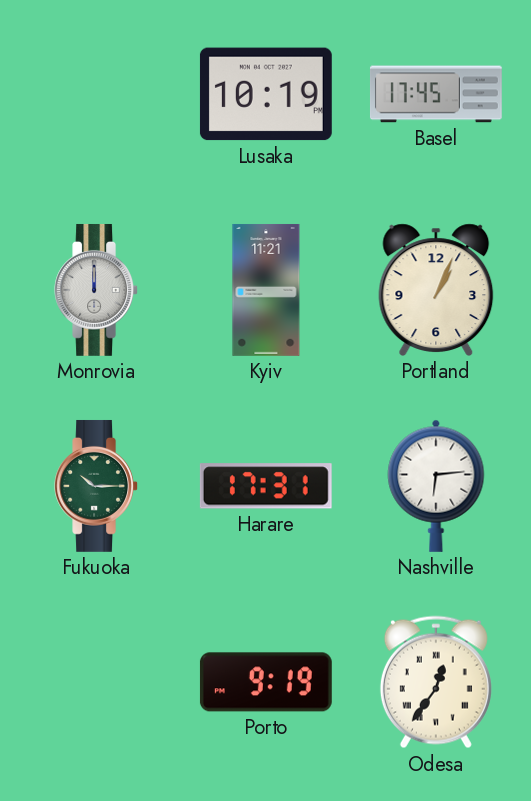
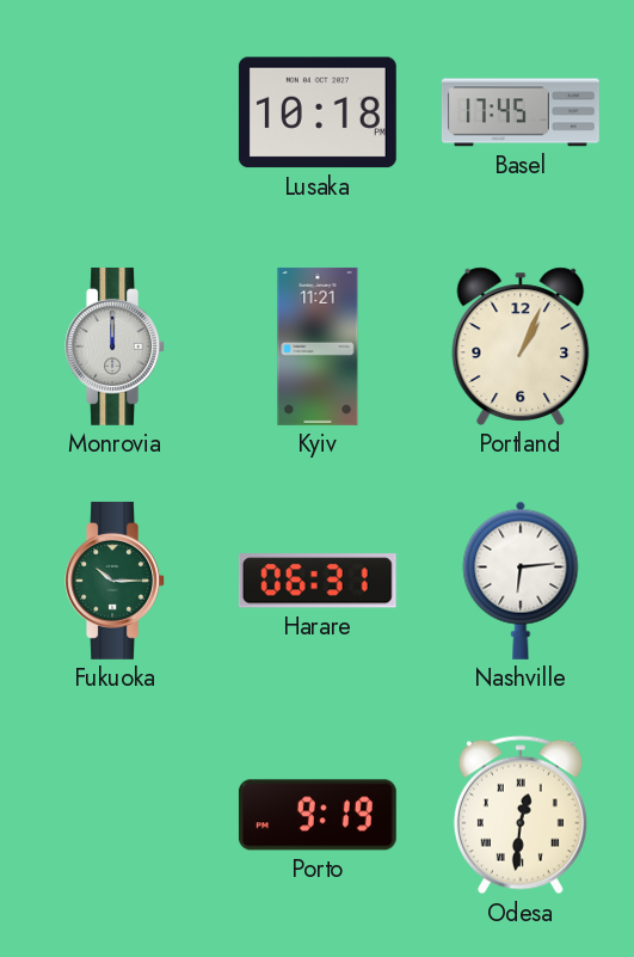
Lusaka: 10:19 -> 10:18 (318, 112)
Harare: 17:31 -> 06:31 (318, 581)
Odesa: 12:36 -> 12:31 (521, 815)
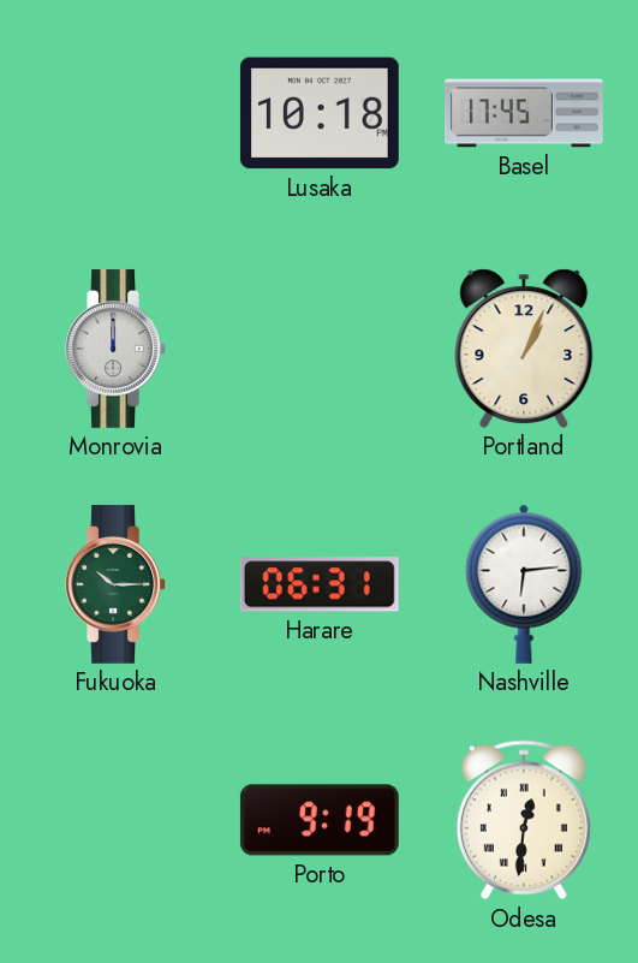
Kyiv: 11:21 -> none (318, 346)
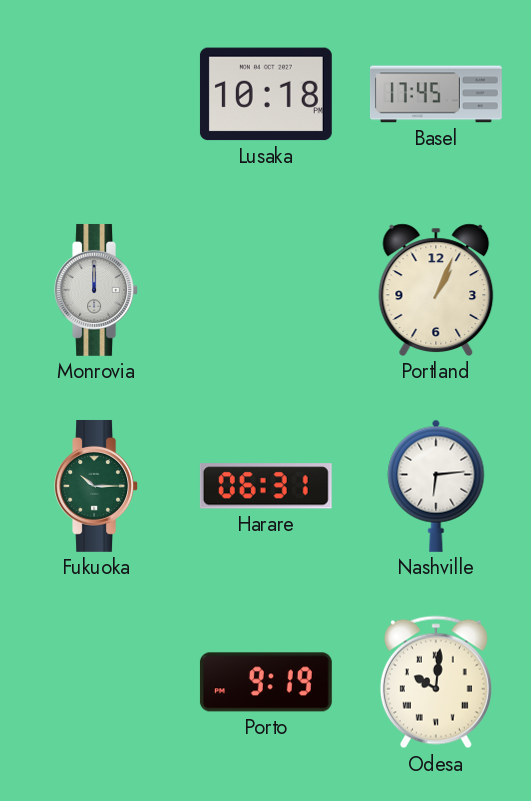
Odesa: 12:31 -> 10:01 (436, 682)
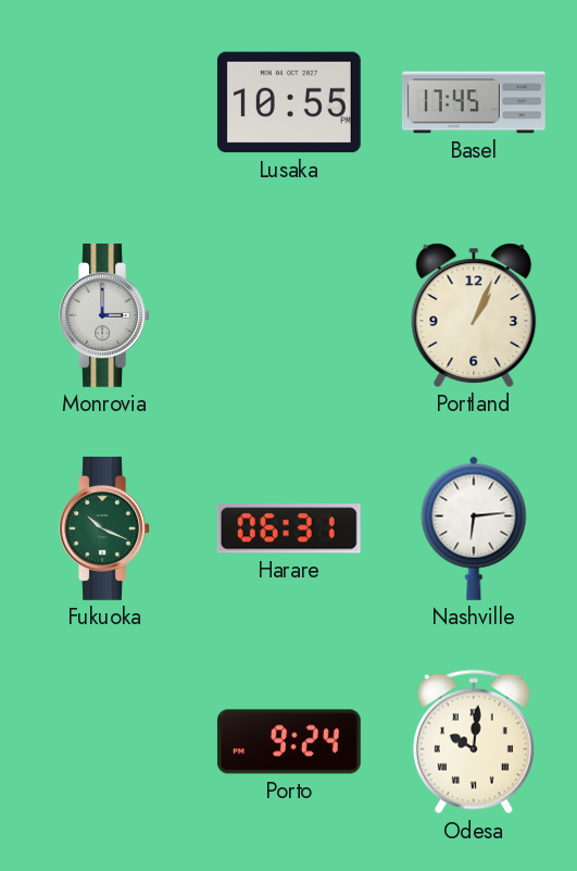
Lusaka: 10:18 -> 10:55 (289, 102)
Monrovia: 12:00 -> 3:00 (104, 315)
Fukuoka: 10:15 -> 10:19 (104, 528)
Porto: 9:19 -> 9:24 (289, 742)
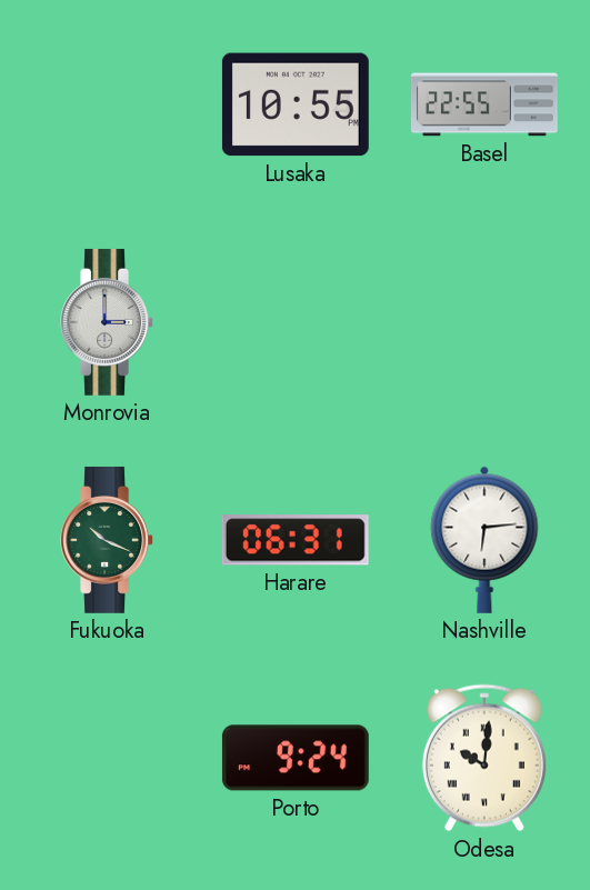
Basel: 17:45 -> 22:55 (484, 104)
Portland: 1:04 -> none (474, 315)
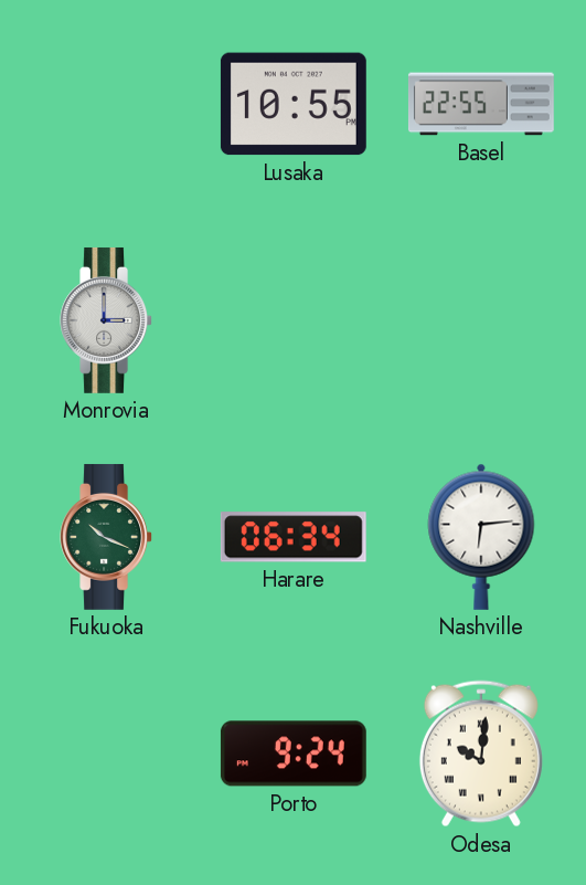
Harare: 06:31 -> 06:34 (294, 537)
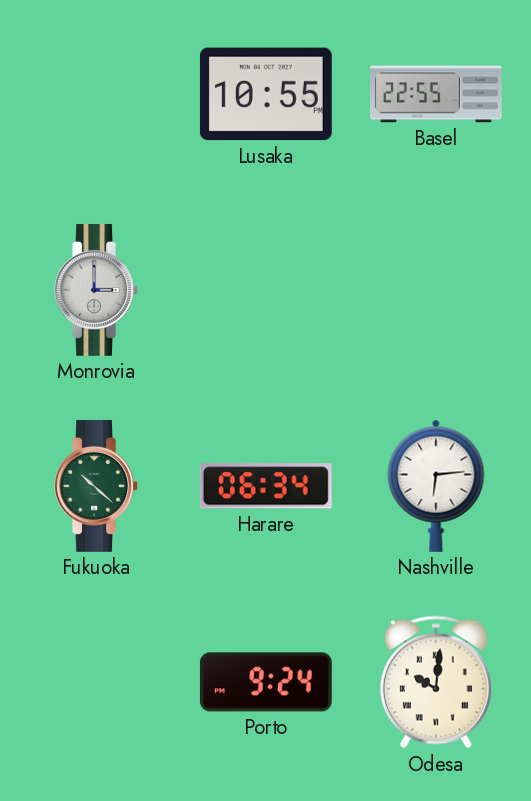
Fukuoka: 10:19 -> 10:22 (96, 486)
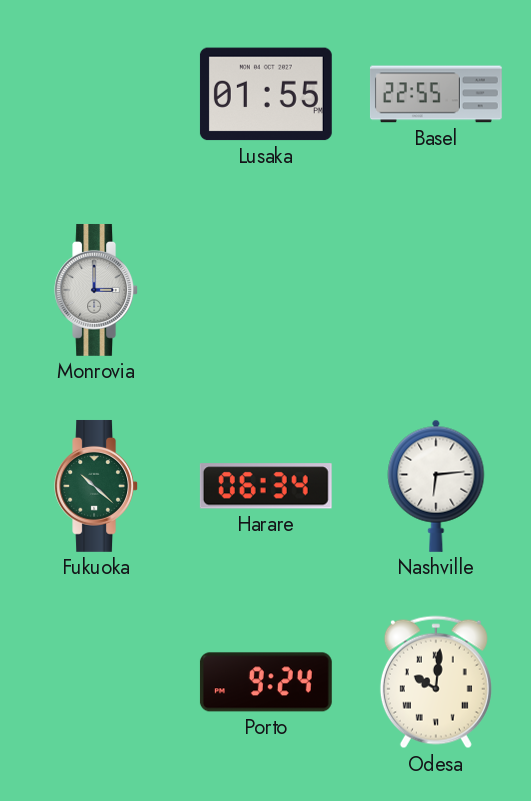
Lusaka: 10:55 -> 01:55 (266, 94)
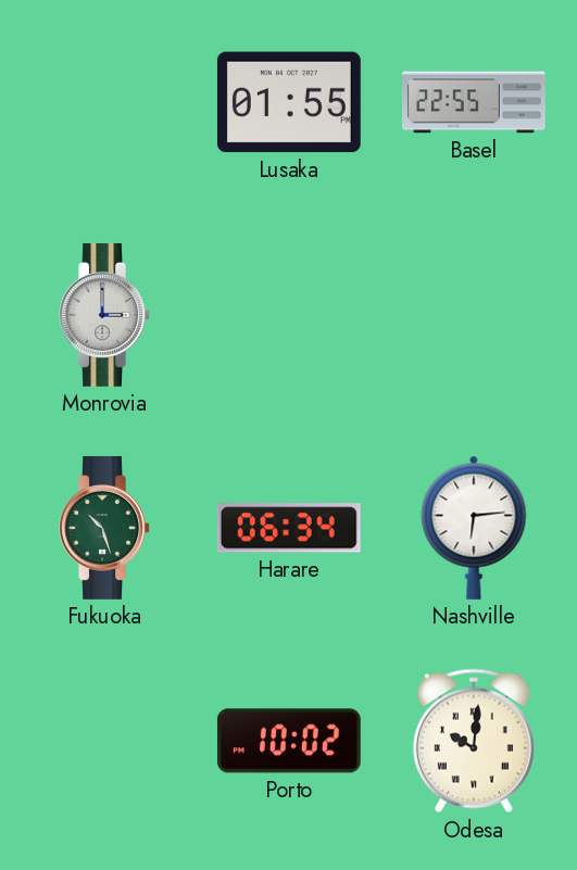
Fukuoka: 10:22 -> 10:27 (104, 528)
Porto: 9:24 -> 10:02 (289, 741)
